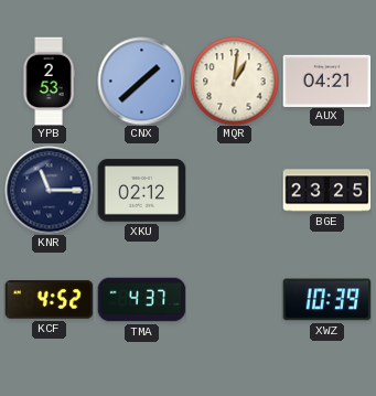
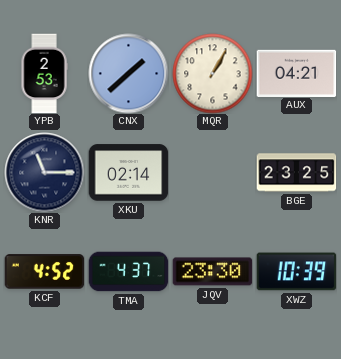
MQR: 1:01 -> 1:05 (212, 73)
XKU: 02:12 -> 02:14 (128, 173)
JQV: none -> 23:30 (212, 272)
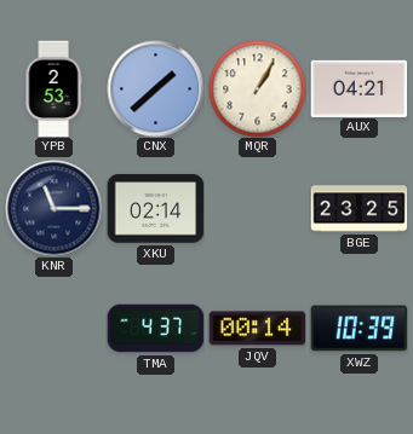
KCF: 4:52 -> none (44, 272)
JQV: 23:30 -> 00:14 (257, 329)
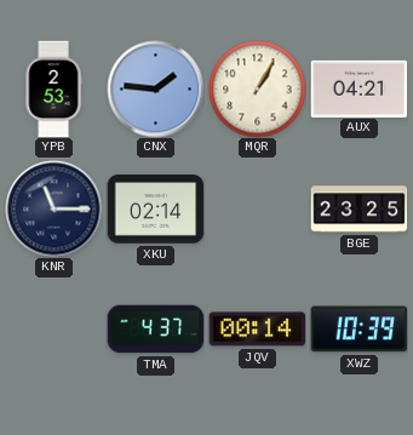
CNX: 1:38 -> 1:46 (155, 88)
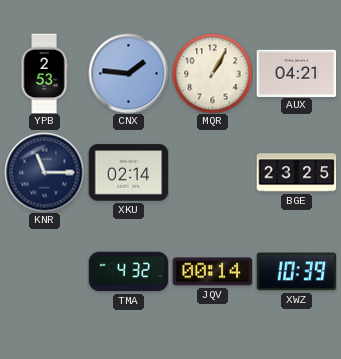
TMA: 4:37 -> 4:32 (128, 272)
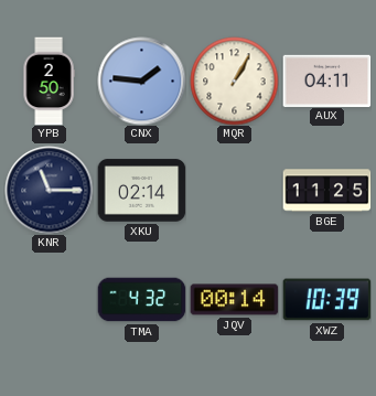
YPB: 2:53 -> 2:50 (49, 81)
AUX: 04:21 -> 04:11 (326, 81)
BGE: 23:25 -> 11:25 (326, 191)
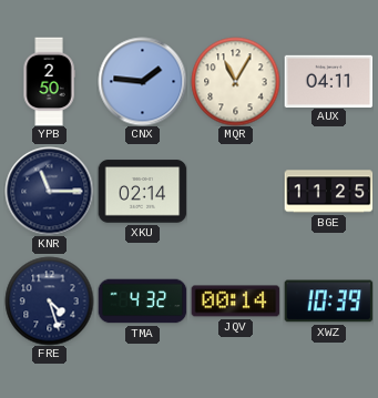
MQR: 1:05 -> 11:05 (235, 81)
FRE: none -> 4:27 (49, 300)
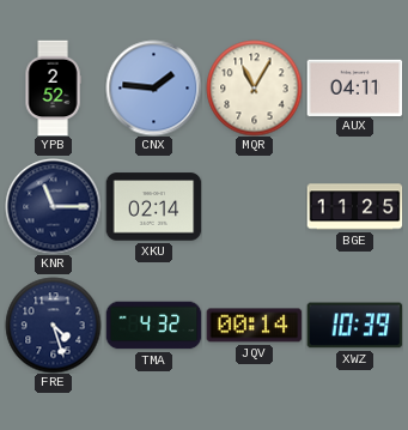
YPB: 2:50 -> 2:52 (53, 87)
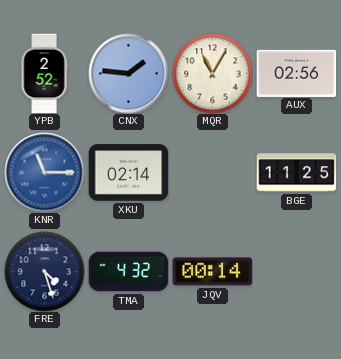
AUX: 04:11 -> 02:56 (296, 73)
KNR dial: navy -> blue (44, 172)
XWZ: 10:39 -> none (354, 326)
